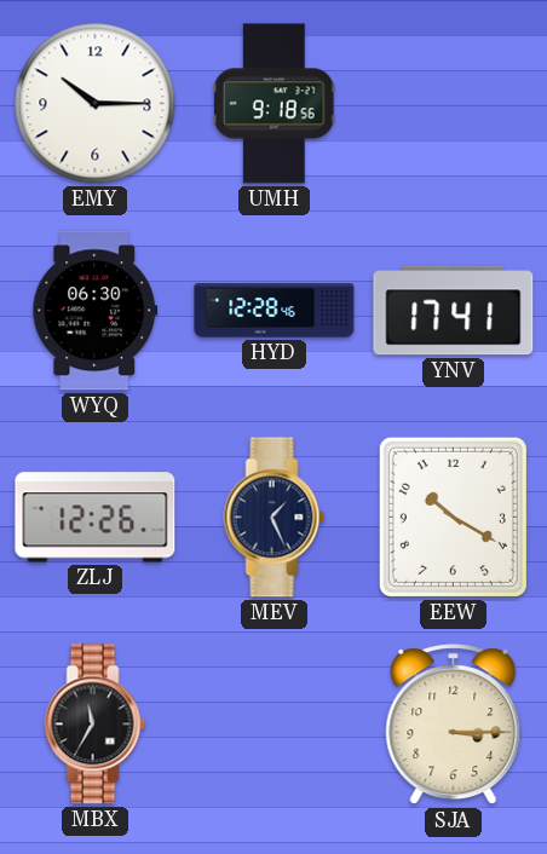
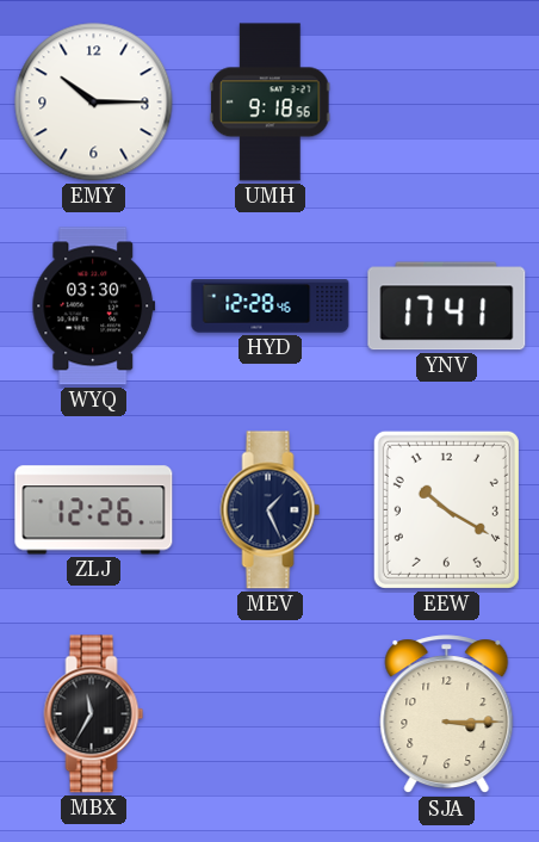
WYQ: 06:30 -> 03:30 (94, 307)
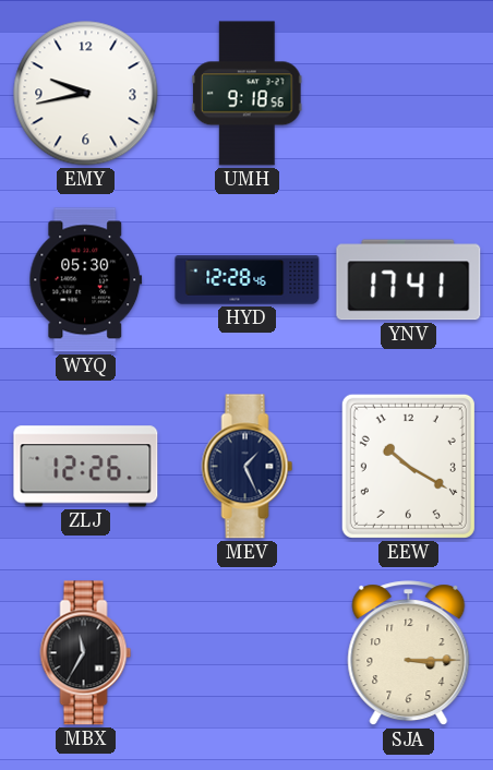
EMY: 10:15 -> 9:43 (86, 94)
WYQ: 03:30 -> 05:30 (86, 280)
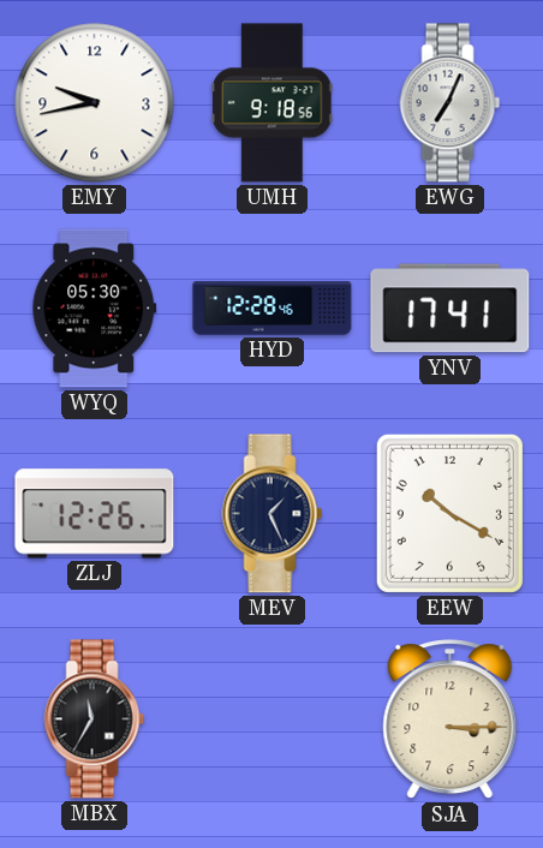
EWG: none -> 7:04 (450, 103)
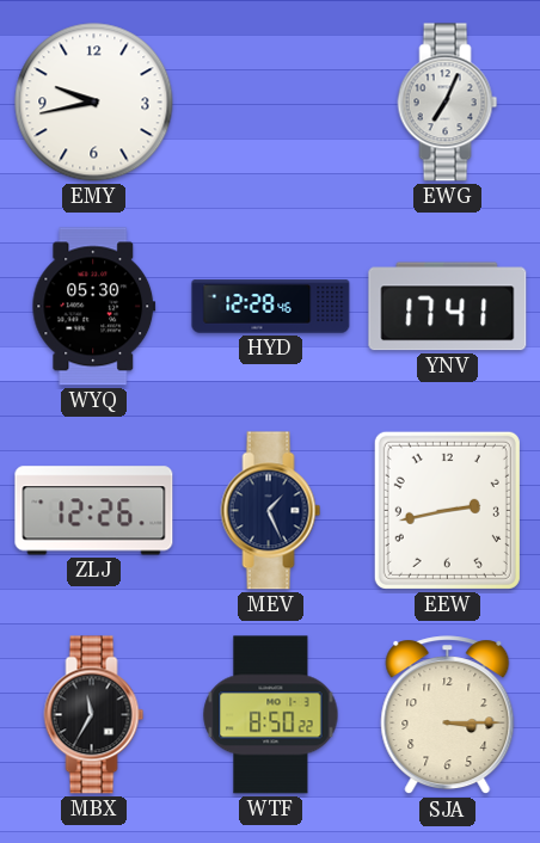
UMH: 9:18 -> none (271, 103)
EEW: 10:20 -> 2:43 (447, 510)
WTF: none -> 8:50 (271, 715)
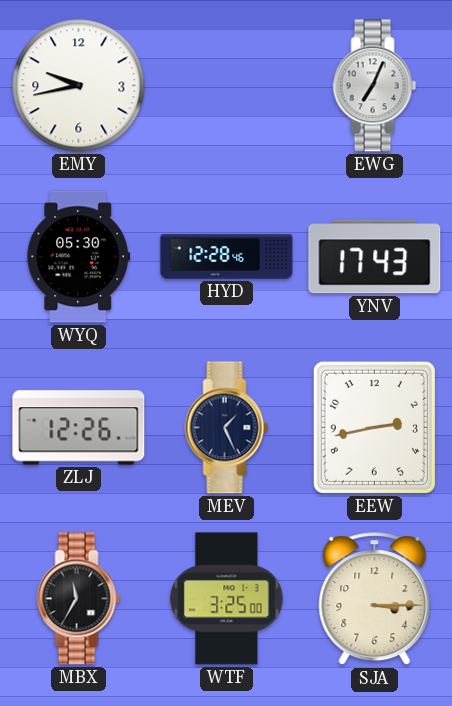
YNV: 17:41 -> 17:43 (375, 257)
WTF: 8:50 -> 3:25 (227, 599)
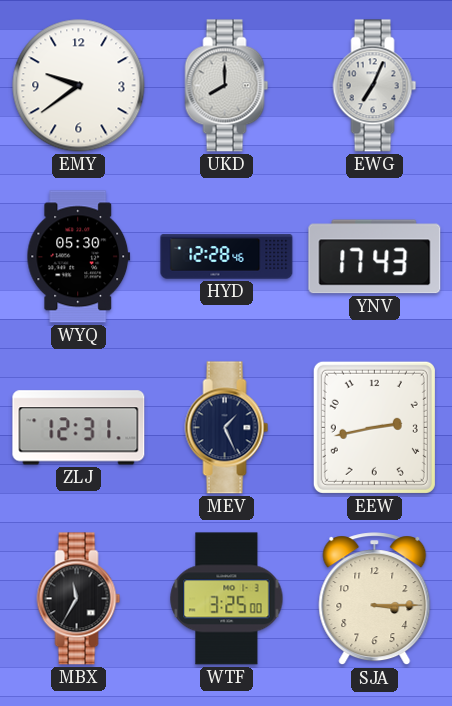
EMY: 9:43 -> 9:39 (79, 86)
UKD: none -> 8:00 (227, 86)
ZLJ: 12:26 -> 12:31 (79, 428)
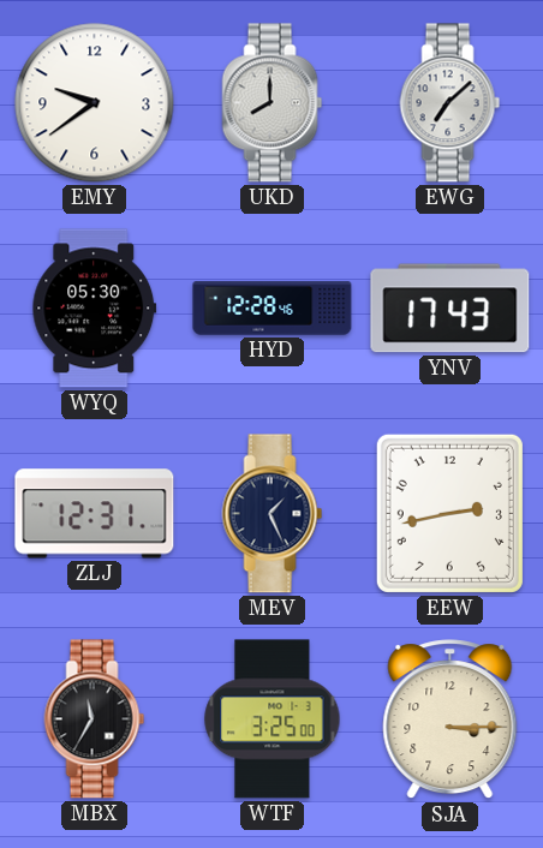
EWG: 7:04 -> 7:08 (450, 103)
